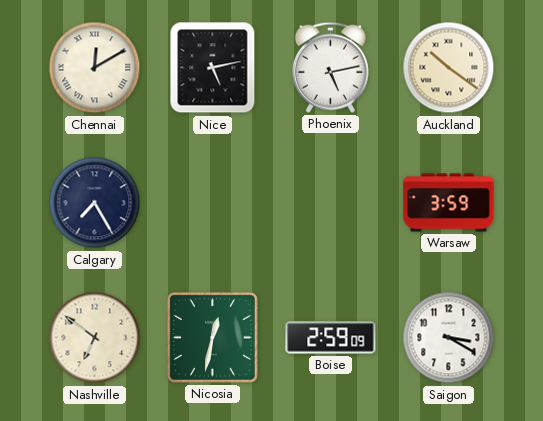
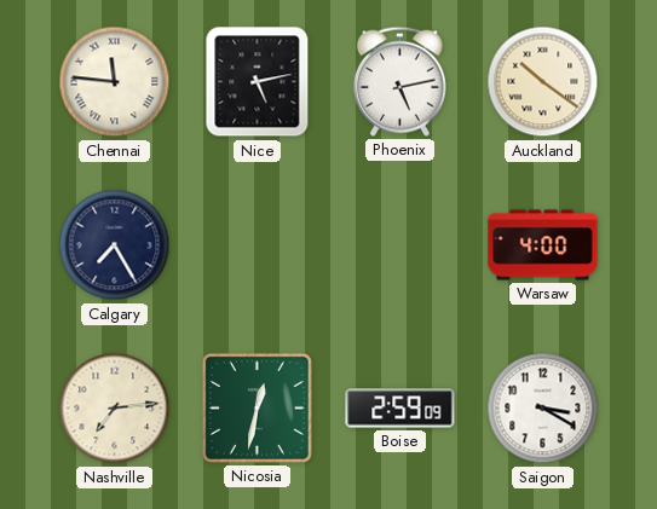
Chennai: 12:10 -> 11:46 (115, 82)
Warsaw: 3:59 -> 4:00 (543, 245)
Nashville: 6:51 -> 7:14 (115, 409)
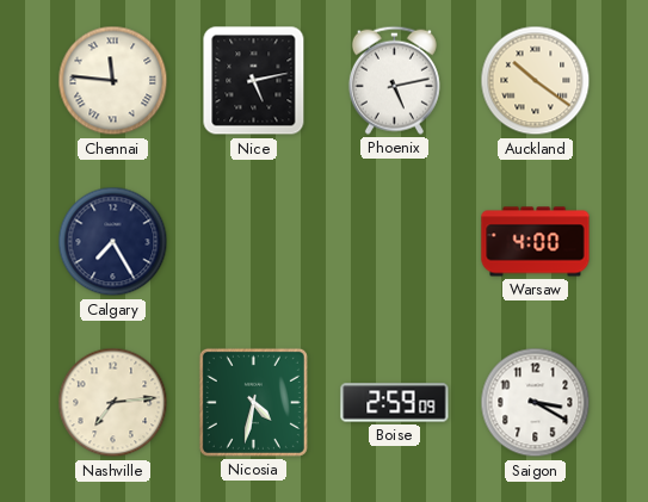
Nicosia: 12:32 -> 4:32 (253, 402)
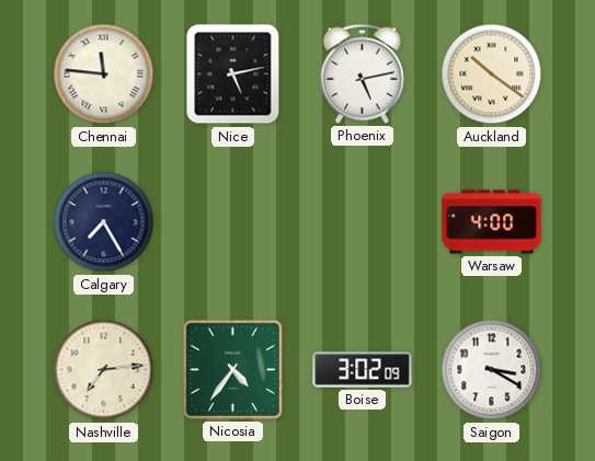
Nicosia: 4:32 -> 4:36 (232, 369)
Boise: 2:59 -> 3:02 (363, 370)
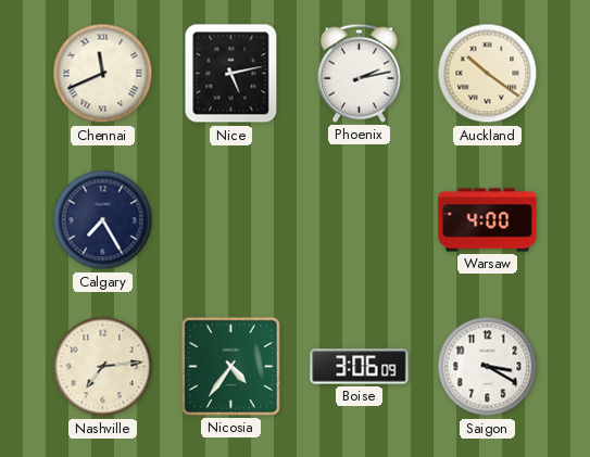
Chennai: 11:46 -> 11:41 (103, 74)
Phoenix: 5:13 -> 2:13 (359, 73)
Boise: 3:02 -> 3:06 (360, 367)
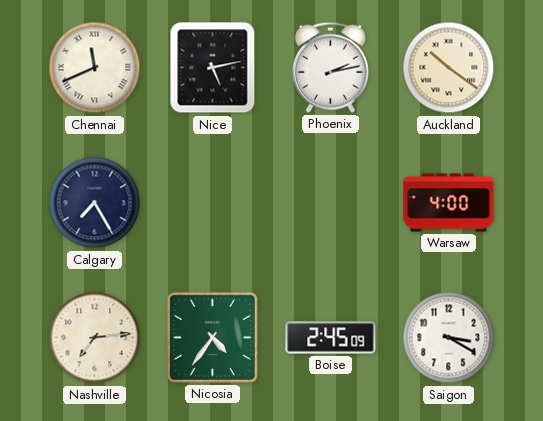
Boise: 3:06 -> 2:45 (331, 338)
